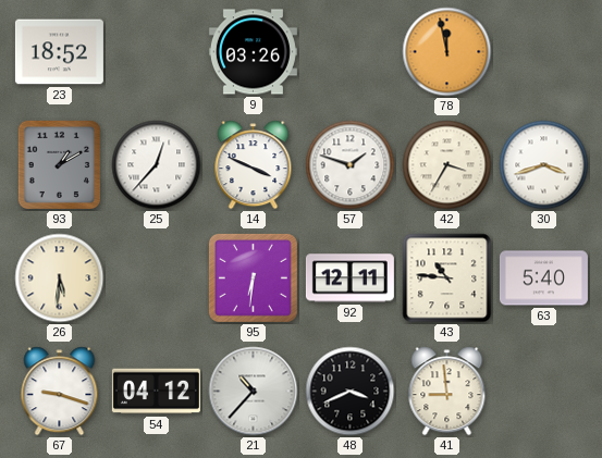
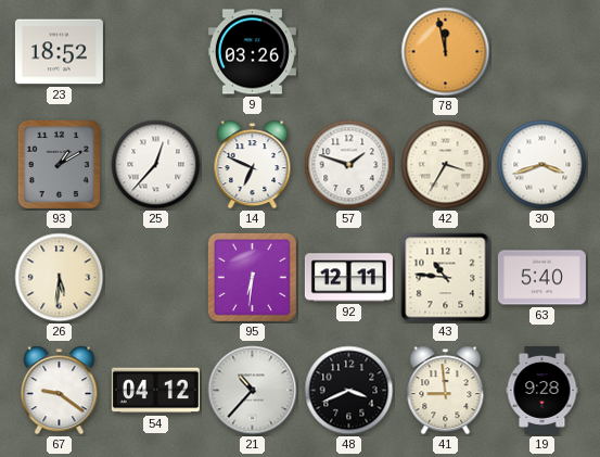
14: 3:49 -> 6:49 (253, 165)
67: 9:18 -> 9:21 (60, 391)
19: none -> 9:28 (542, 390)
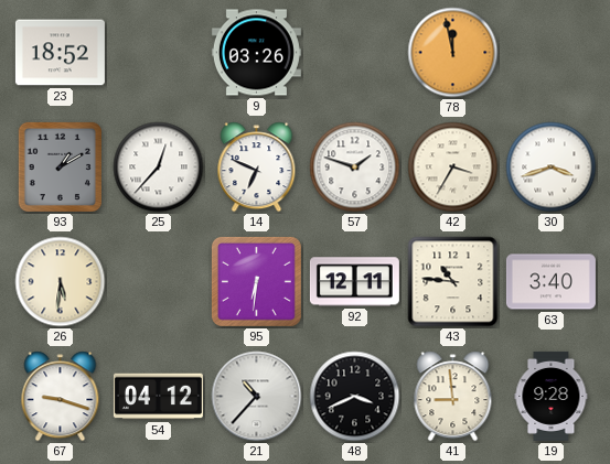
63: 5:40 -> 3:40 (550, 282)
67: 9:21 -> 9:18 (61, 397)
